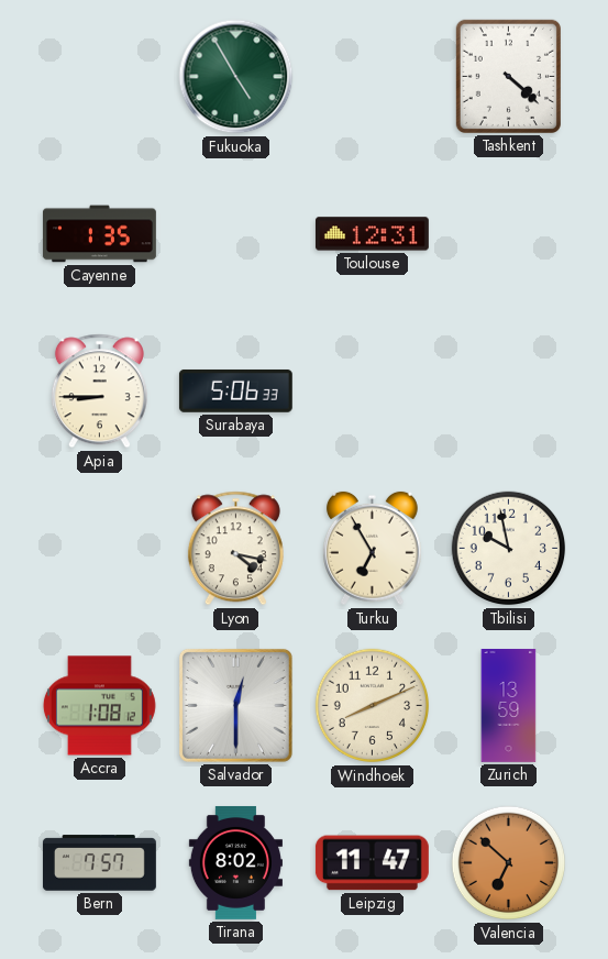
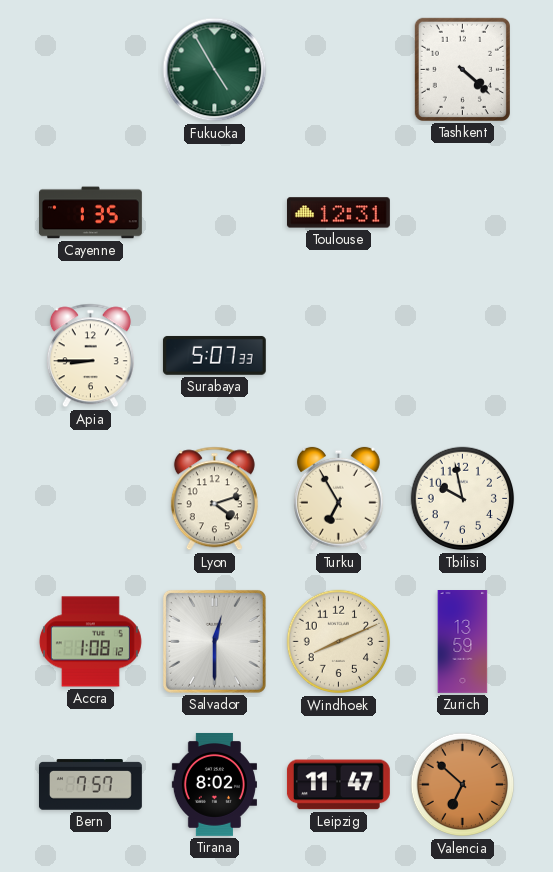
Surabaya: 5:06 -> 5:07 (214, 355)
Lyon: 4:17 -> 4:12 (214, 499)
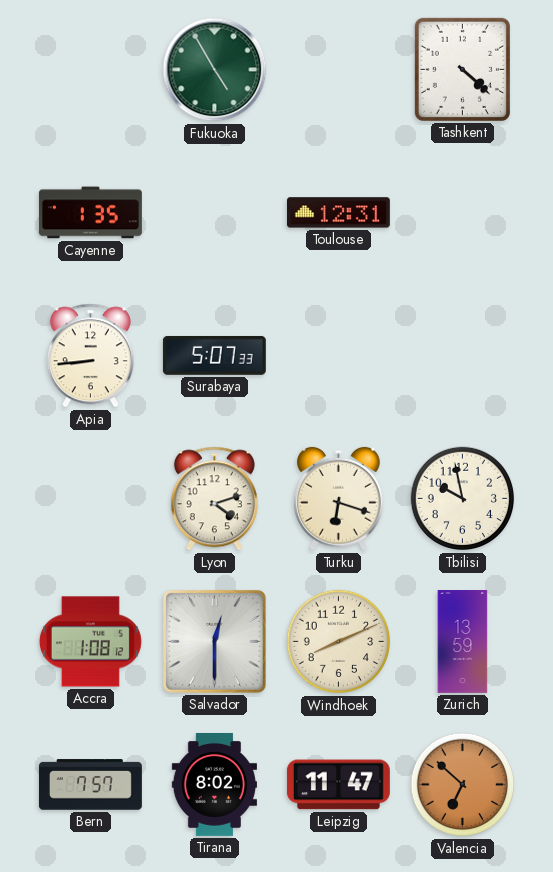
Apia: 8:45 -> 8:44 (90, 356)
Turku: 6:55 -> 6:18 (338, 499)
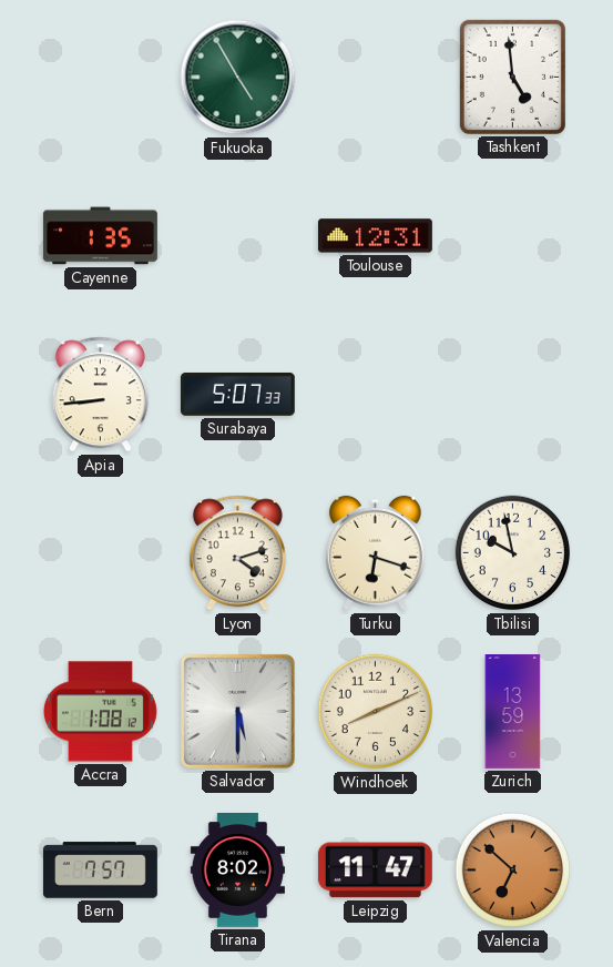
Tashkent: 4:22 -> 4:59 (512, 77)
Salvador: 12:30 -> 5:30 (237, 711)
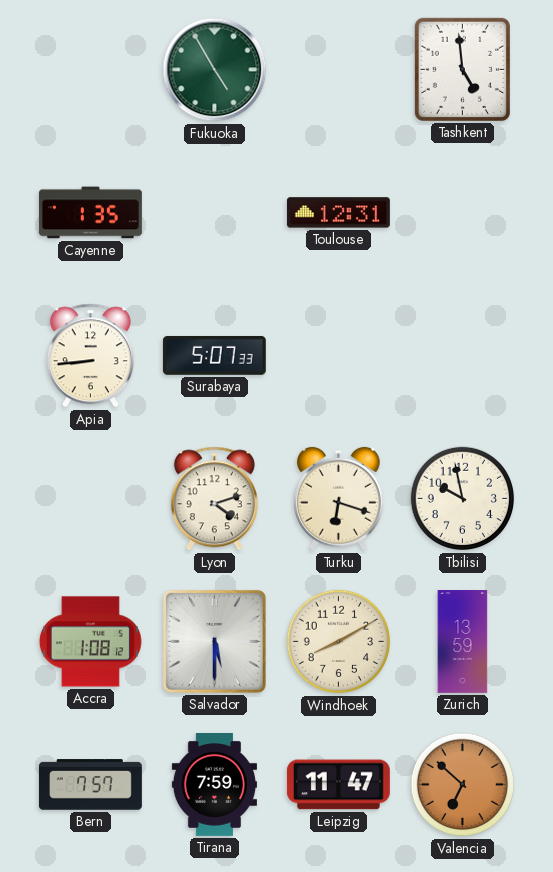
Windhoek: 8:11 -> 8:10 (339, 642)
Tirana: 8:02 -> 7:59 (214, 784)
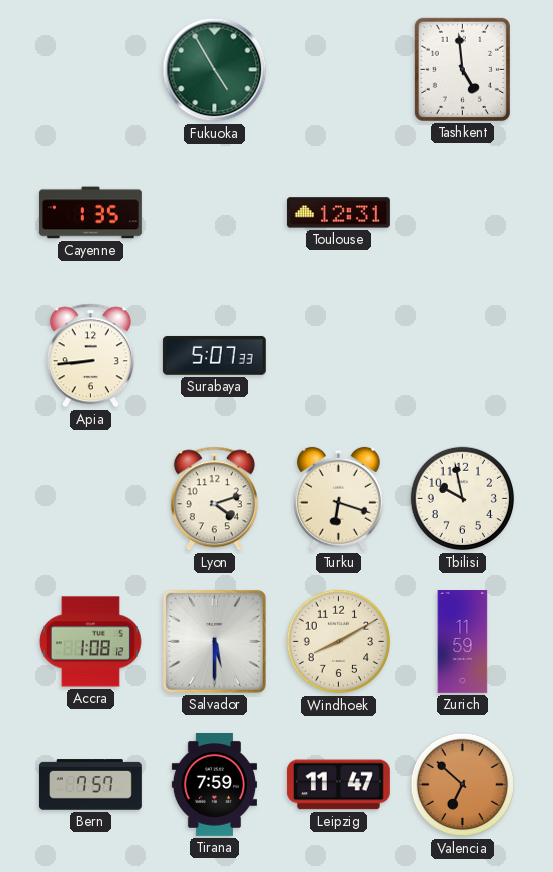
Zurich: 13:59 -> 11:59 (463, 642)
